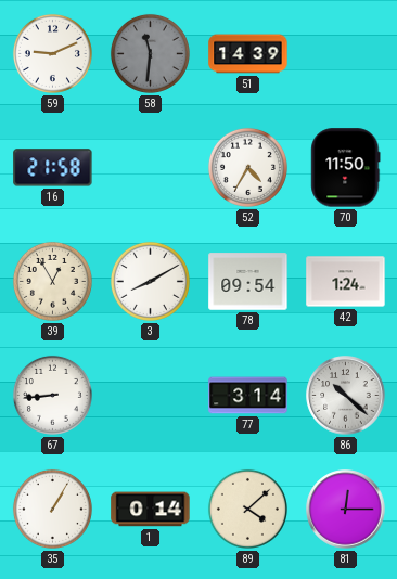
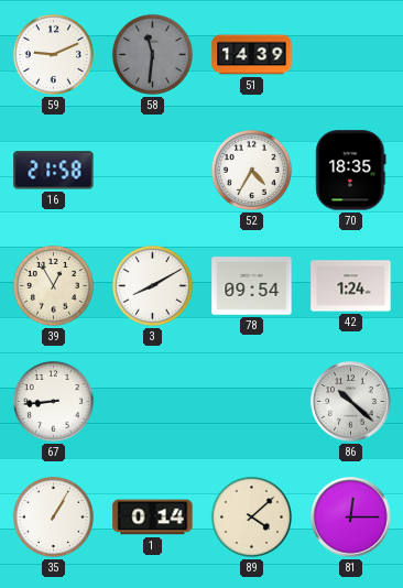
70: 11:50 -> 18:35 (351, 171)
77: 3:14 -> none (248, 396)
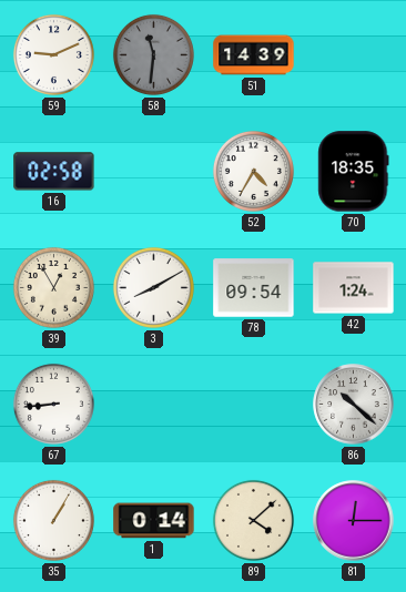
16: 21:58 -> 02:58 (54, 172)
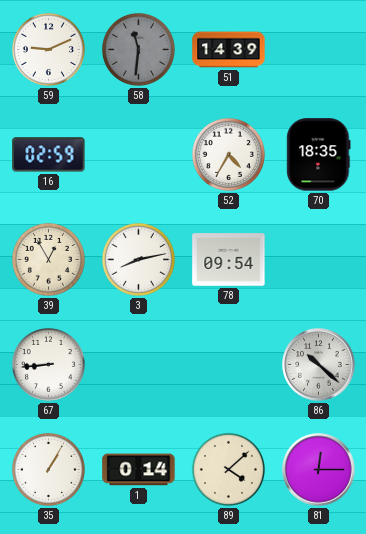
16: 02:58 -> 02:59 (49, 155)
3: 8:10 -> 8:13 (138, 259)
42: 1:24 -> none (354, 288)
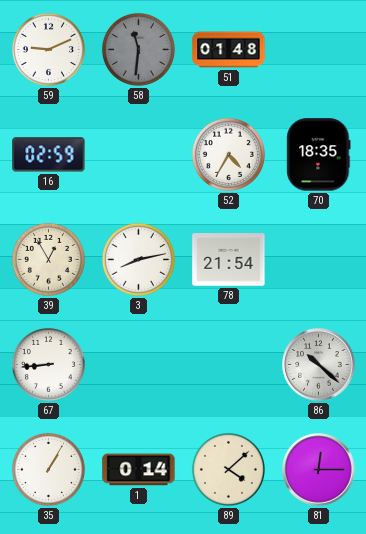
51: 14:39 -> 01:48 (229, 50)
78: 09:54 -> 21:54 (229, 260)
